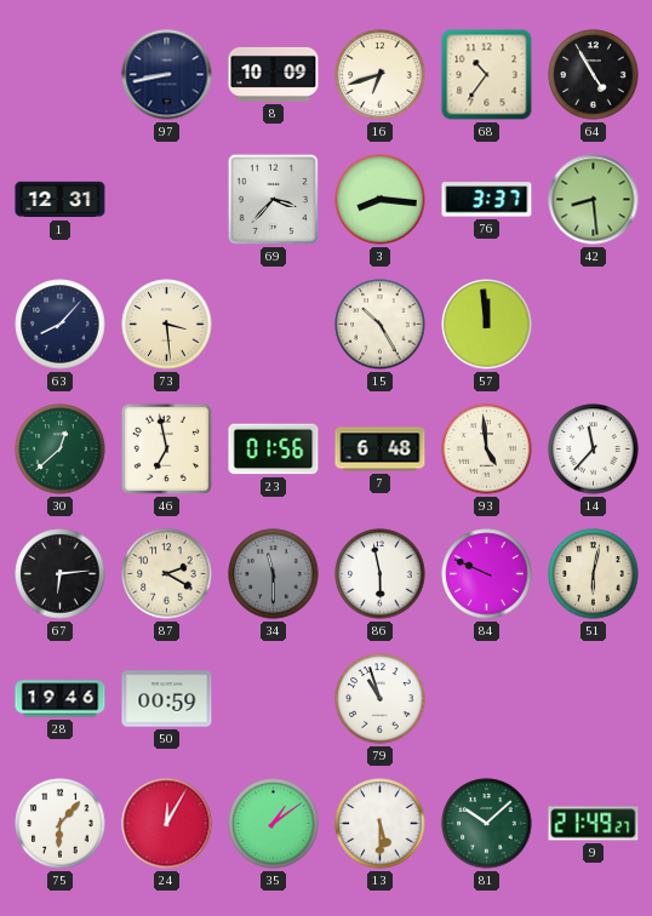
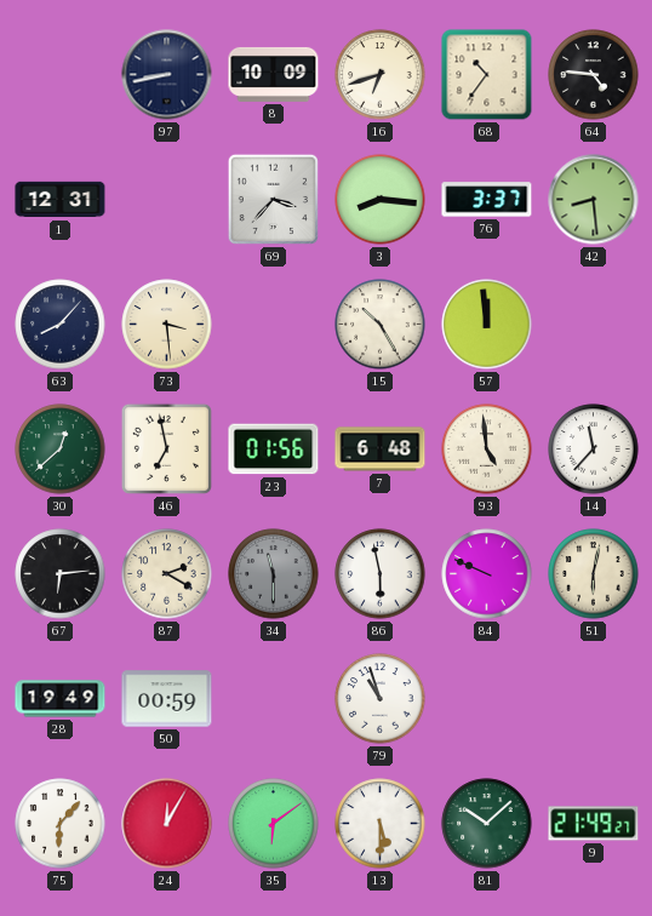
64: 4:55 -> 4:46 (594, 75)
28: 19:46 -> 19:49 (61, 699)
35: 1:09 -> 6:09 (274, 824)
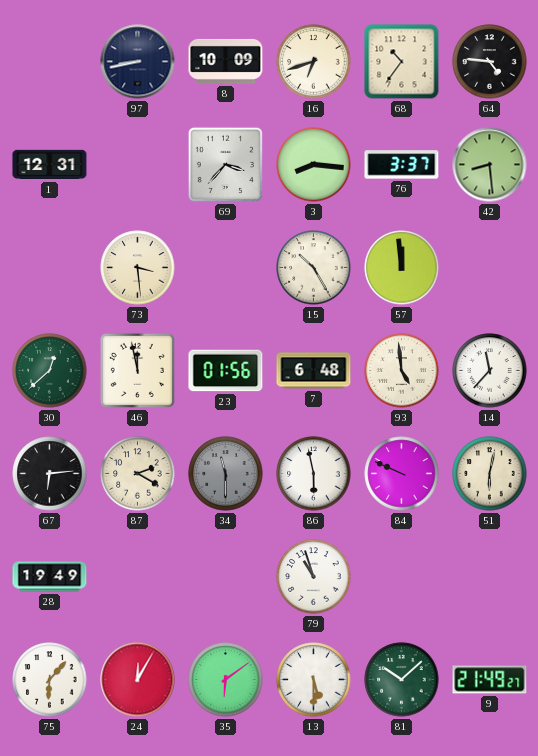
63: 8:07 -> none (61, 325)
46: 6:58 -> 11:58 (137, 370)
50: 00:59 -> none (167, 699)
